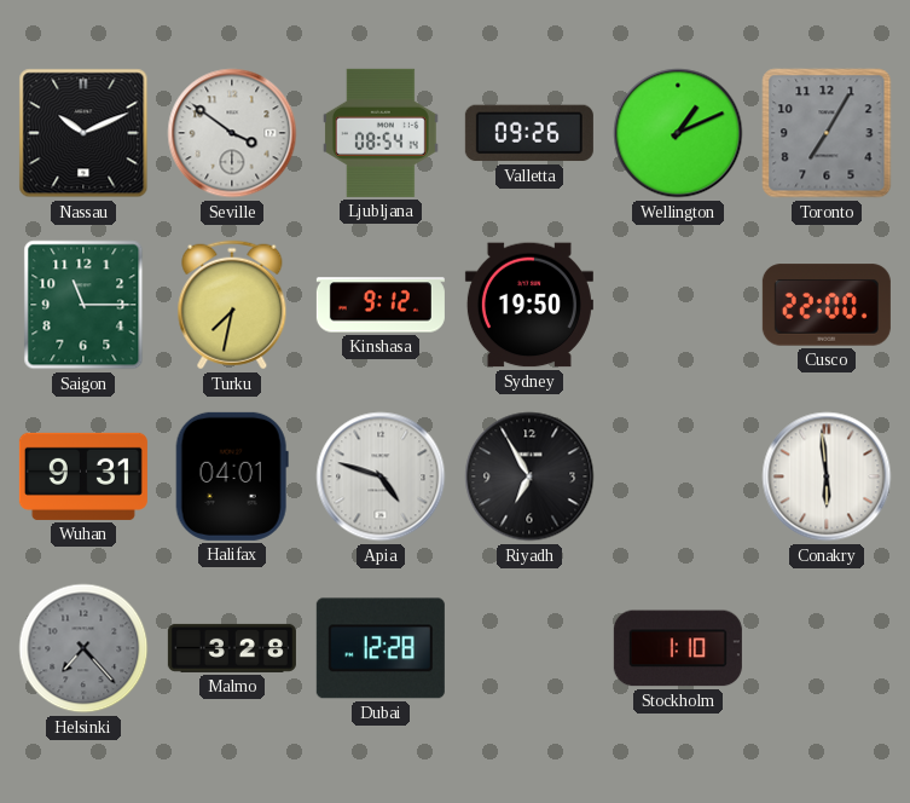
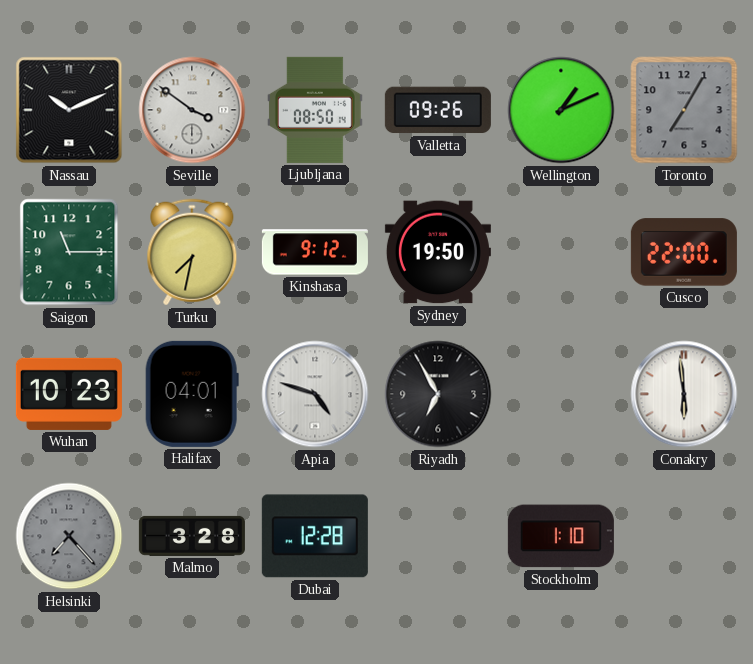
Ljubljana: 08:54 -> 08:50 (315, 110)
Wuhan: 9:31 -> 10:23 (69, 394)
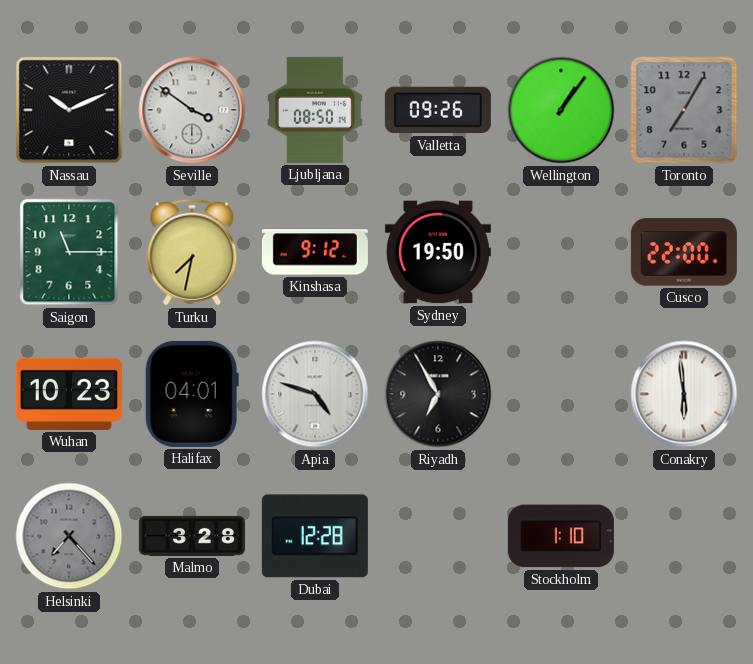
Wellington: 1:11 -> 1:06 (561, 110)
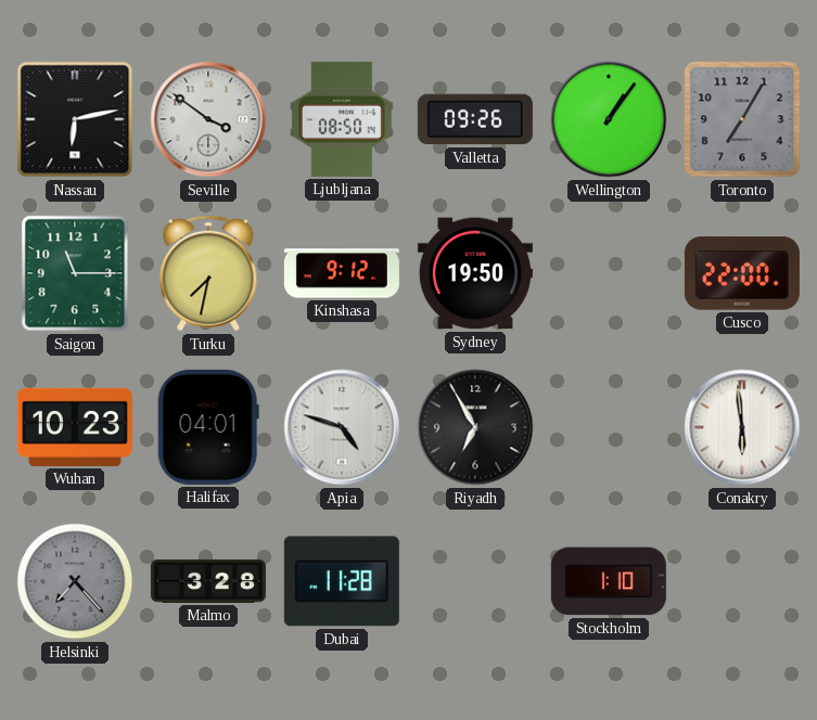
Nassau: 10:11 -> 6:13 (75, 119)
Dubai: 12:28 -> 11:28 (342, 581)
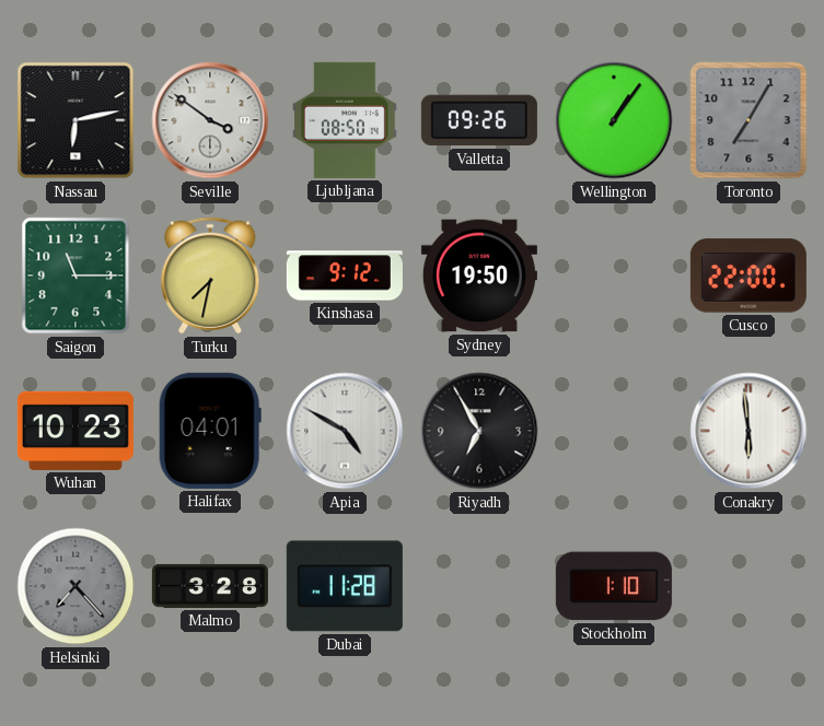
Apia: 4:48 -> 4:50 (345, 431)
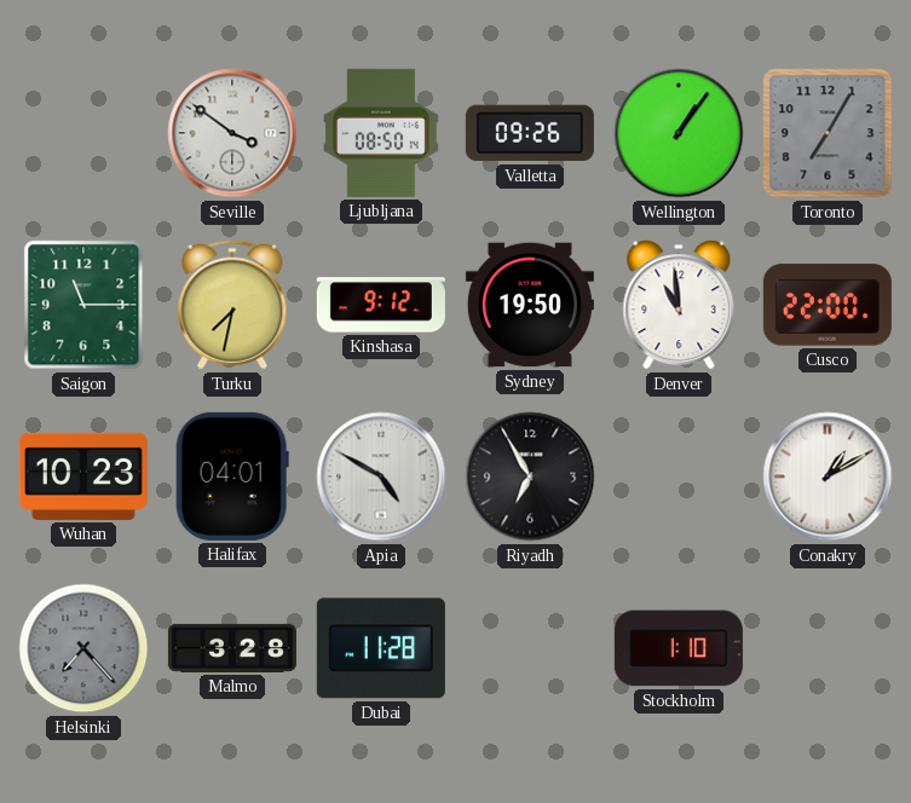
Nassau: 6:13 -> none (76, 120)
Denver: none -> 10:59 (679, 305)
Conakry: 5:59 -> 1:10 (828, 476)
